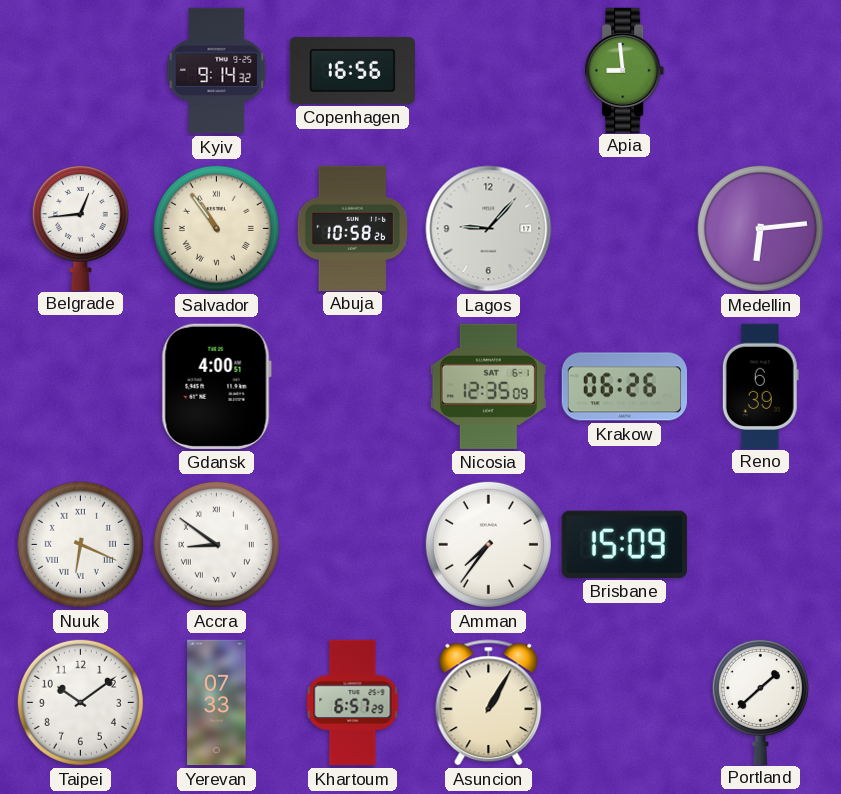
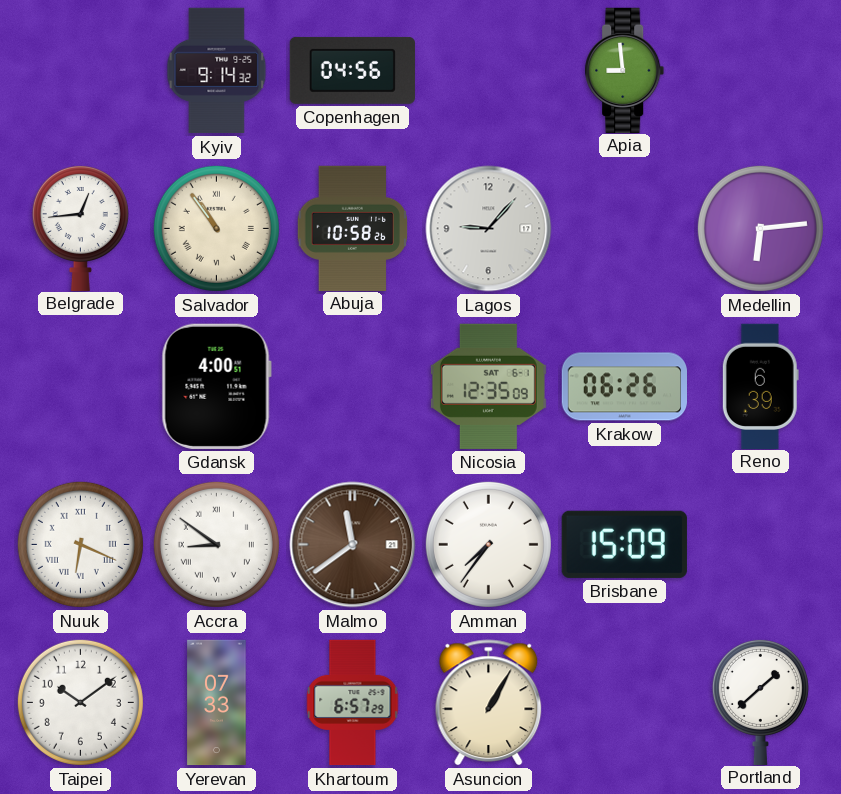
Copenhagen: 16:56 -> 04:56 (352, 70)
Malmo: none -> 11:39 (353, 545)
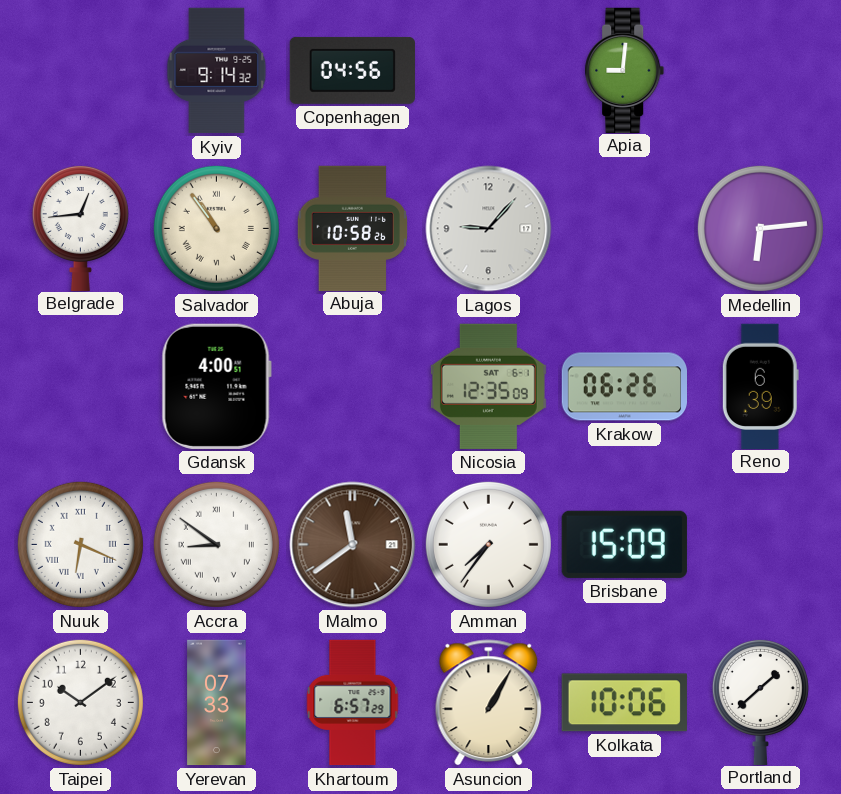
Apia: 8:59 -> 9:01 (625, 70)
Kolkata: none -> 10:06 (624, 703)
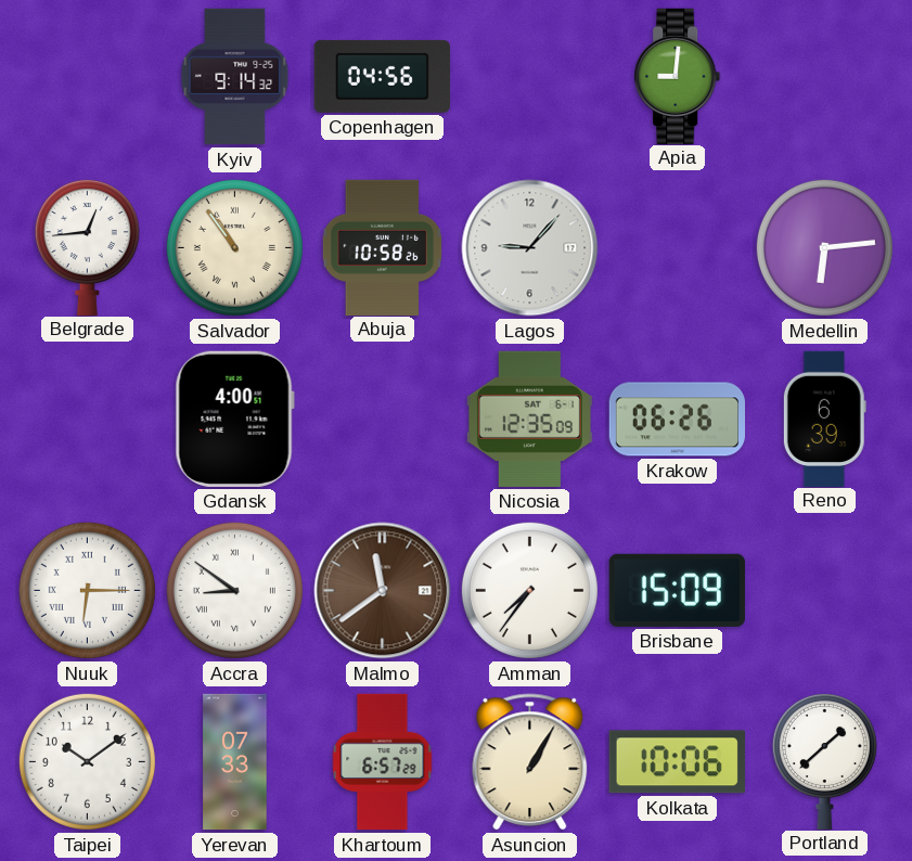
Nuuk: 6:19 -> 6:15 (87, 590)
